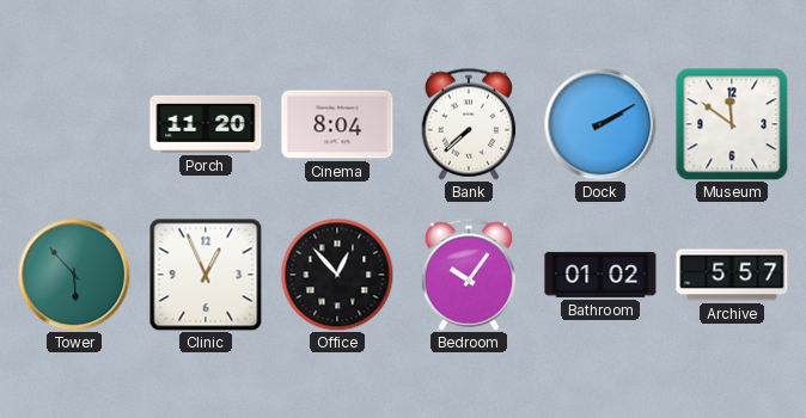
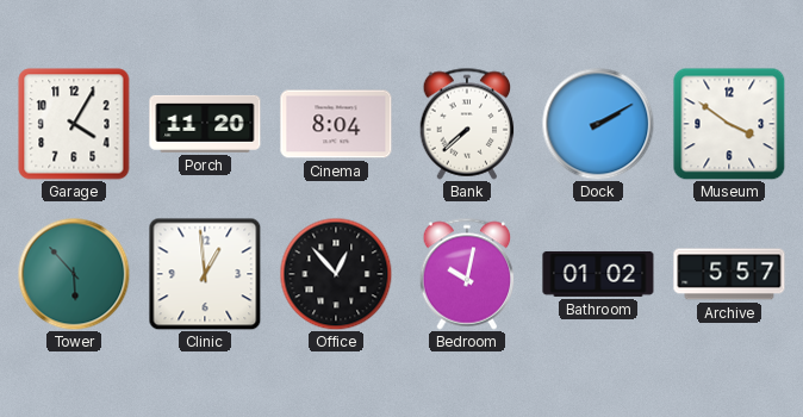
Garage: none -> 4:05 (74, 124)
Museum: 11:51 -> 3:51 (729, 124)
Clinic: 12:56 -> 12:59 (205, 274)
Bedroom: 10:06 -> 10:02 (467, 274)
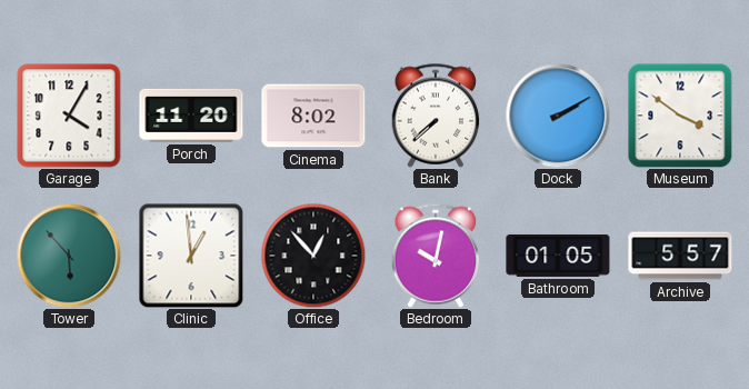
Cinema: 8:04 -> 8:02 (313, 116)
Bathroom: 01:02 -> 01:05 (558, 256)
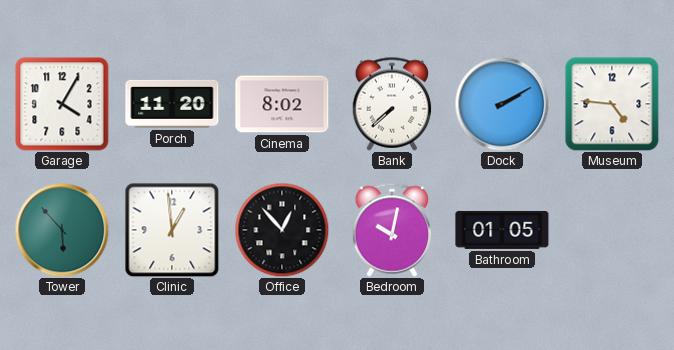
Museum: 3:51 -> 4:46 (612, 104)
Archive: 5:57 -> none (680, 256)
